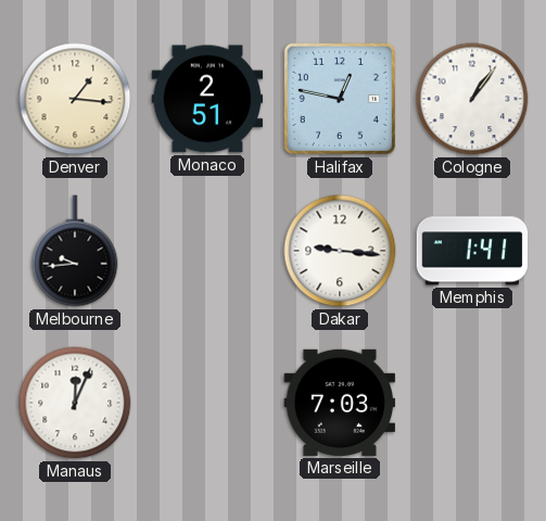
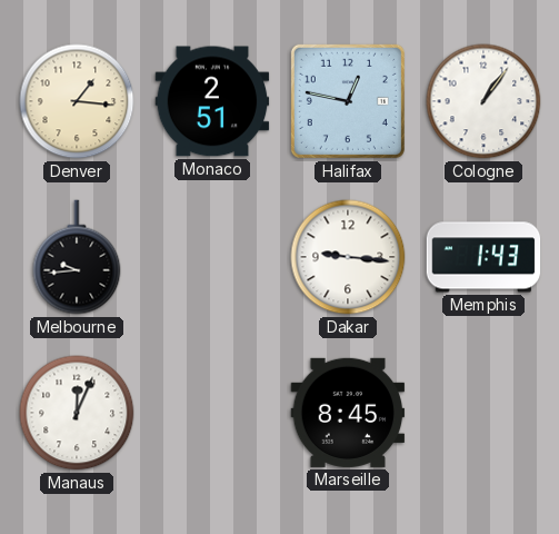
Memphis: 1:41 -> 1:43 (483, 257)
Marseille: 7:03 -> 8:45 (348, 413)
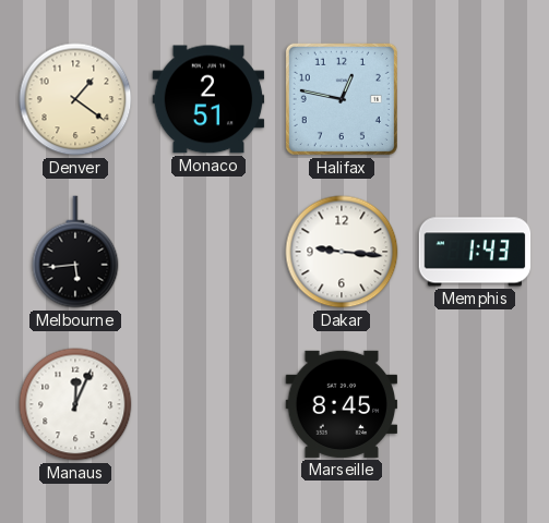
Denver: 1:16 -> 1:21 (75, 99)
Cologne: 1:06 -> none (483, 101)
Melbourne: 9:44 -> 5:44 (75, 252)
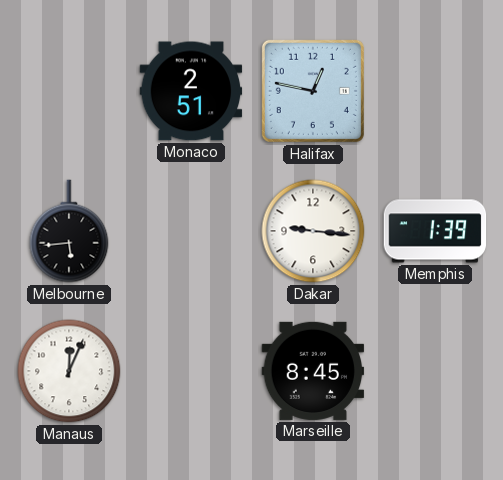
Denver: 1:21 -> none (75, 99)
Memphis: 1:43 -> 1:39 (435, 231)
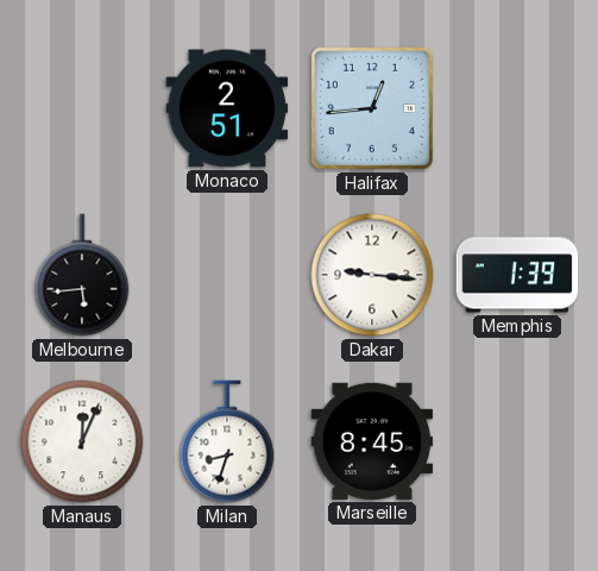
Halifax: 12:47 -> 12:44 (372, 108)
Milan: none -> 8:33 (227, 441)
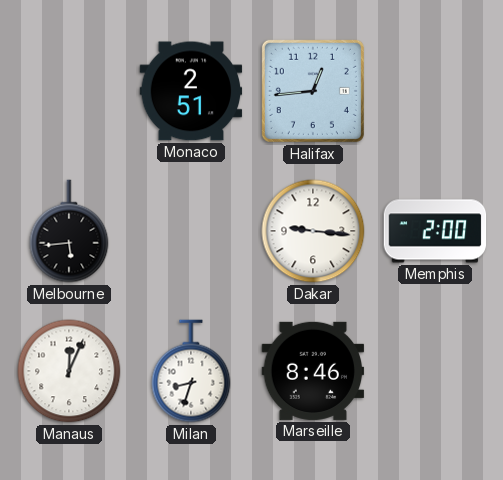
Memphis: 1:39 -> 2:00 (435, 231)
Marseille: 8:45 -> 8:46 (313, 371)
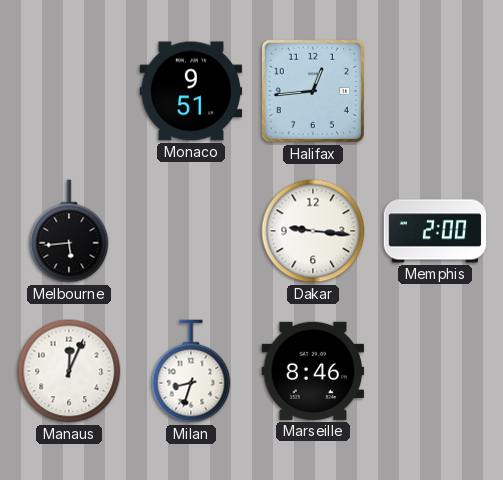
Monaco: 2:51 -> 9:51 (191, 91)
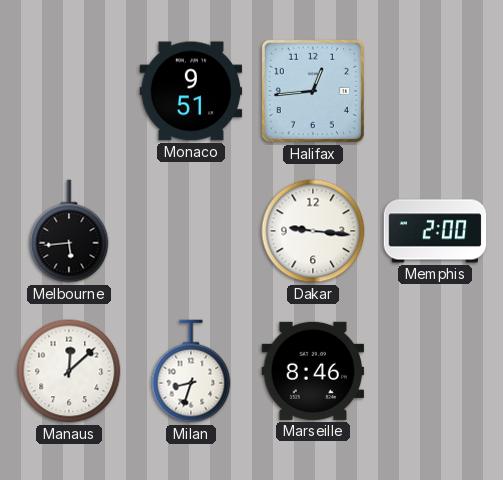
Manaus: 12:04 -> 12:08 (69, 371)
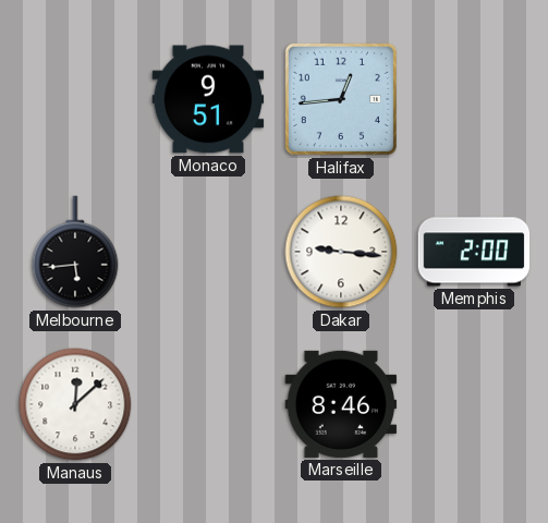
Milan: 8:33 -> none (191, 371)
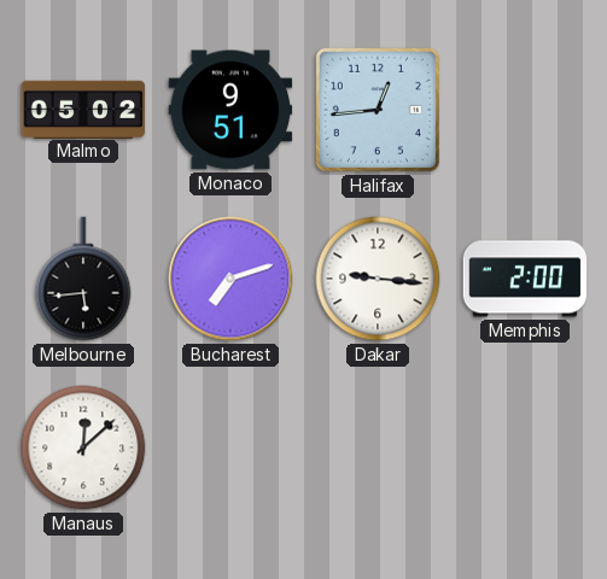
Malmo: none -> 05:02 (83, 109)
Bucharest: none -> 7:12 (230, 279)
Marseille: 8:46 -> none (341, 404)
